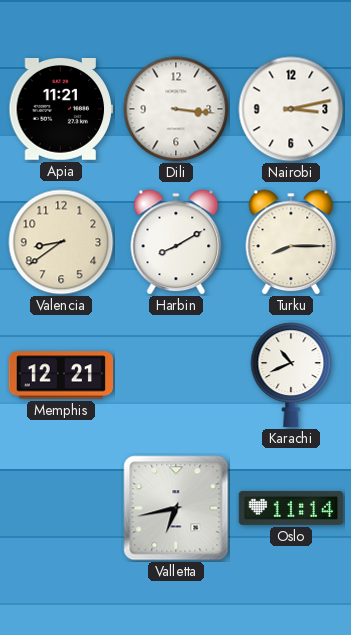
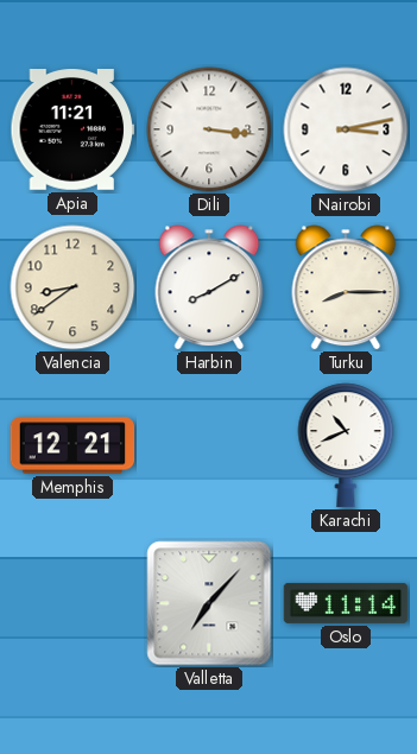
Valletta: 6:43 -> 7:07 (209, 603)
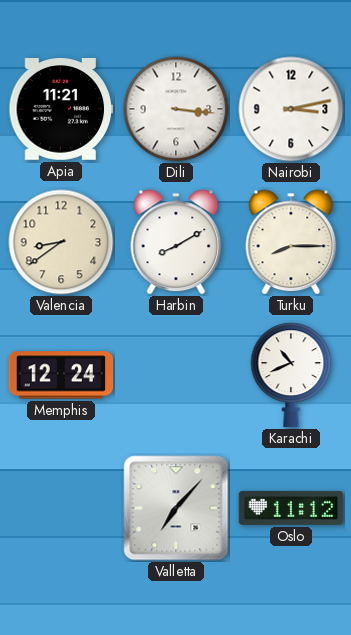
Memphis: 12:21 -> 12:24 (61, 375)
Oslo: 11:14 -> 11:12 (291, 508)
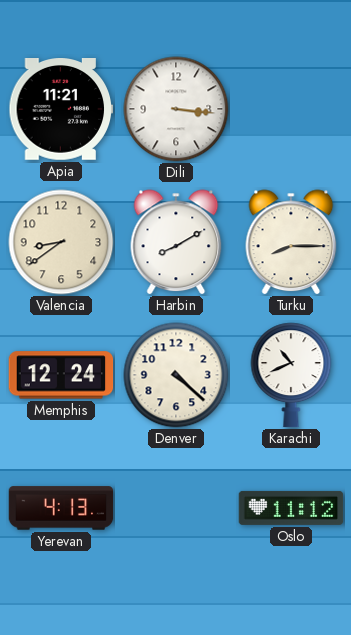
Nairobi: 3:13 -> none (291, 109)
Denver: none -> 4:22 (176, 375)
Yerevan: none -> 4:13 (61, 508)
Valletta: 7:07 -> none (176, 508)
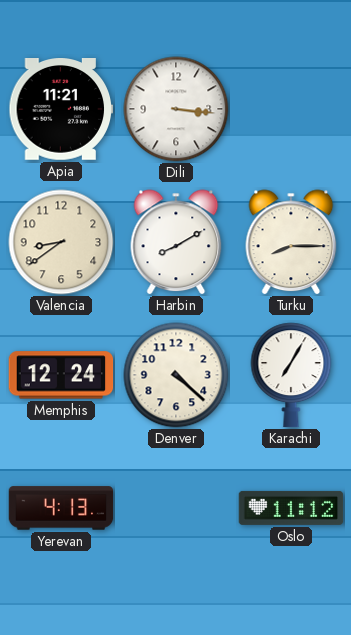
Karachi: 10:41 -> 7:05 (291, 375)
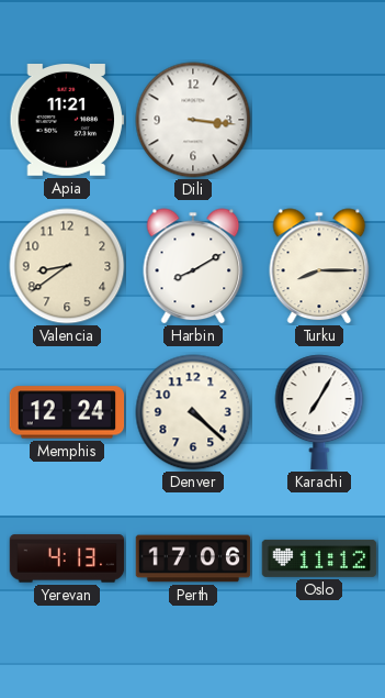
Perth: none -> 17:06 (193, 558)
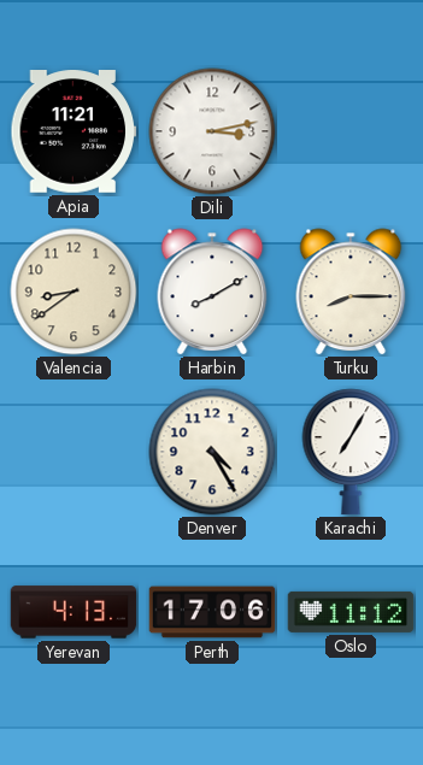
Dili: 3:16 -> 3:13 (212, 131)
Memphis: 12:24 -> none (67, 412)
Denver: 4:22 -> 4:25 (212, 452)
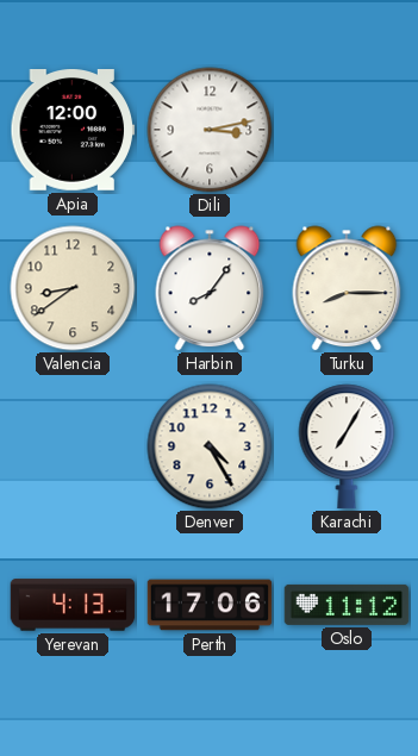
Apia: 11:21 -> 12:00 (73, 131)
Harbin: 8:10 -> 8:06 (210, 288)
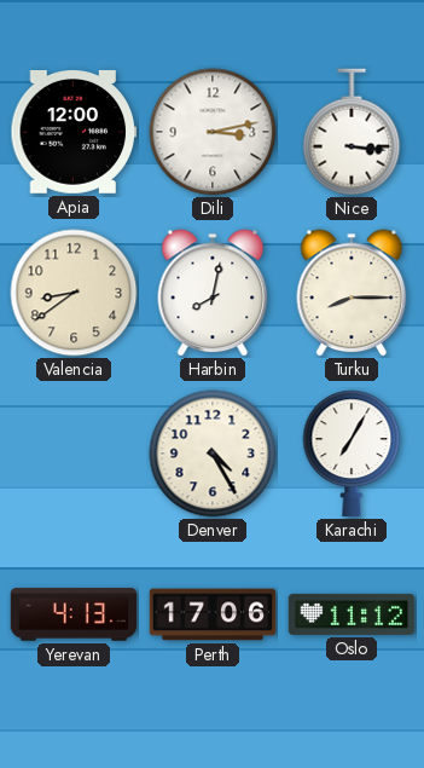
Nice: none -> 3:16 (352, 132)
Harbin: 8:06 -> 8:02 (213, 293)
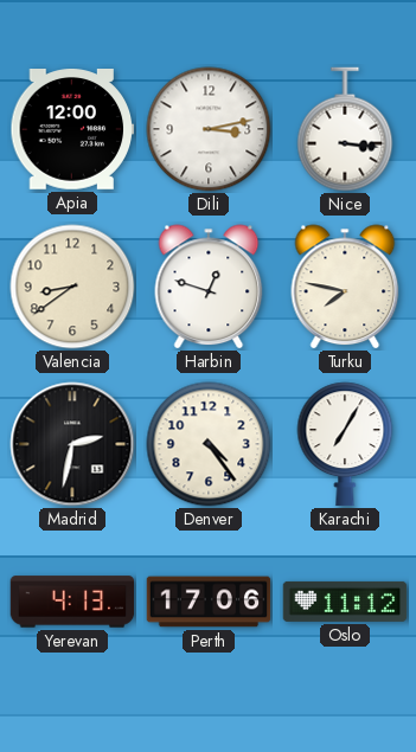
Harbin: 8:02 -> 12:48 (209, 287)
Turku: 8:15 -> 7:47 (345, 287)
Madrid: none -> 2:32 (72, 444)
Denver: 4:25 -> 4:24 (209, 444)
